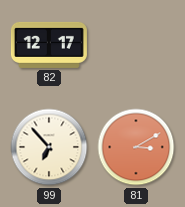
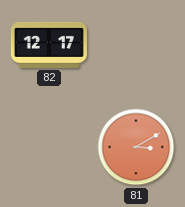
99: 6:53 -> none (49, 147)
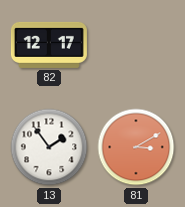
13: none -> 1:54 (49, 147)
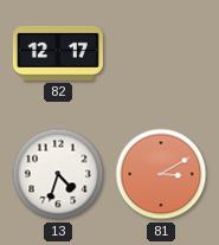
13: 1:54 -> 4:33 (58, 174)
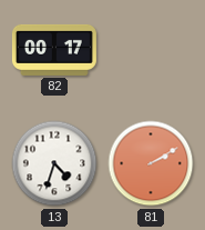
82: 12:17 -> 00:17 (54, 50)
81: 3:10 -> 2:10 (151, 163)
